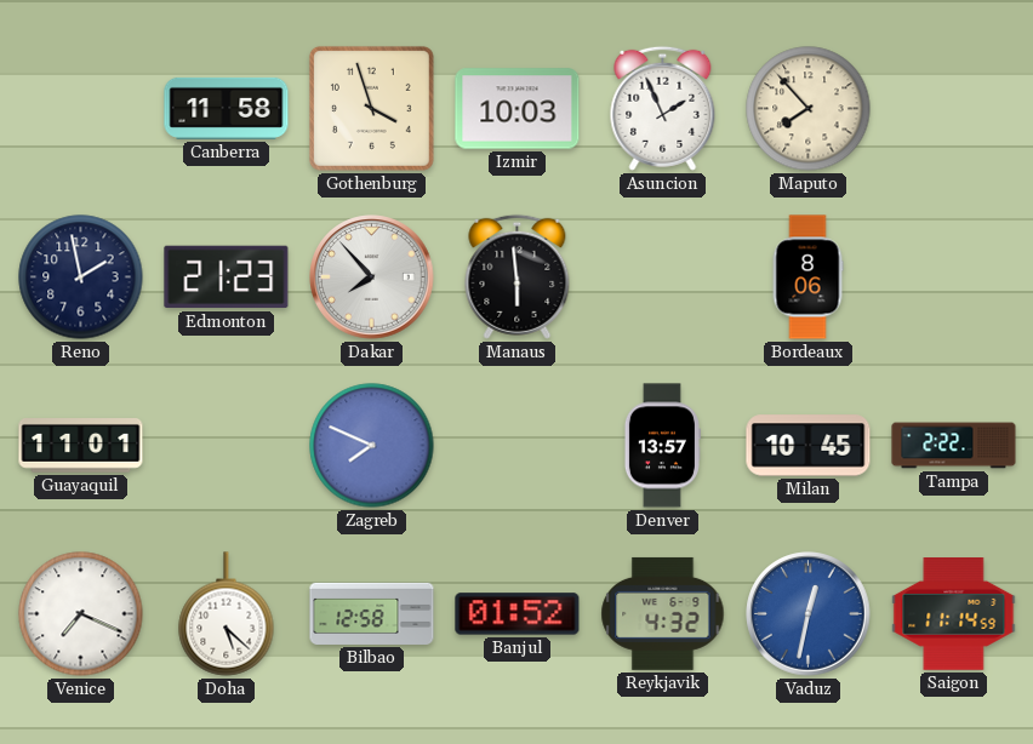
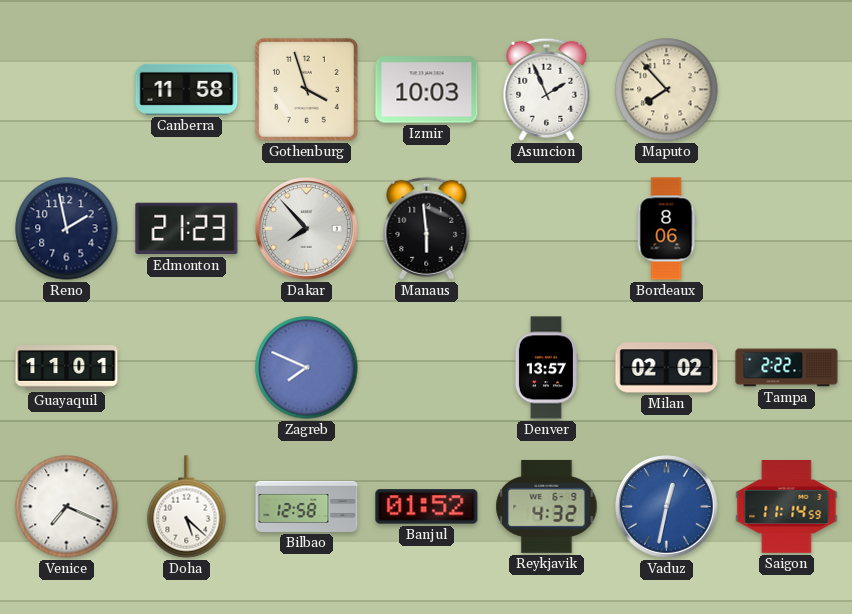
Milan: 10:45 -> 02:02 (667, 368)
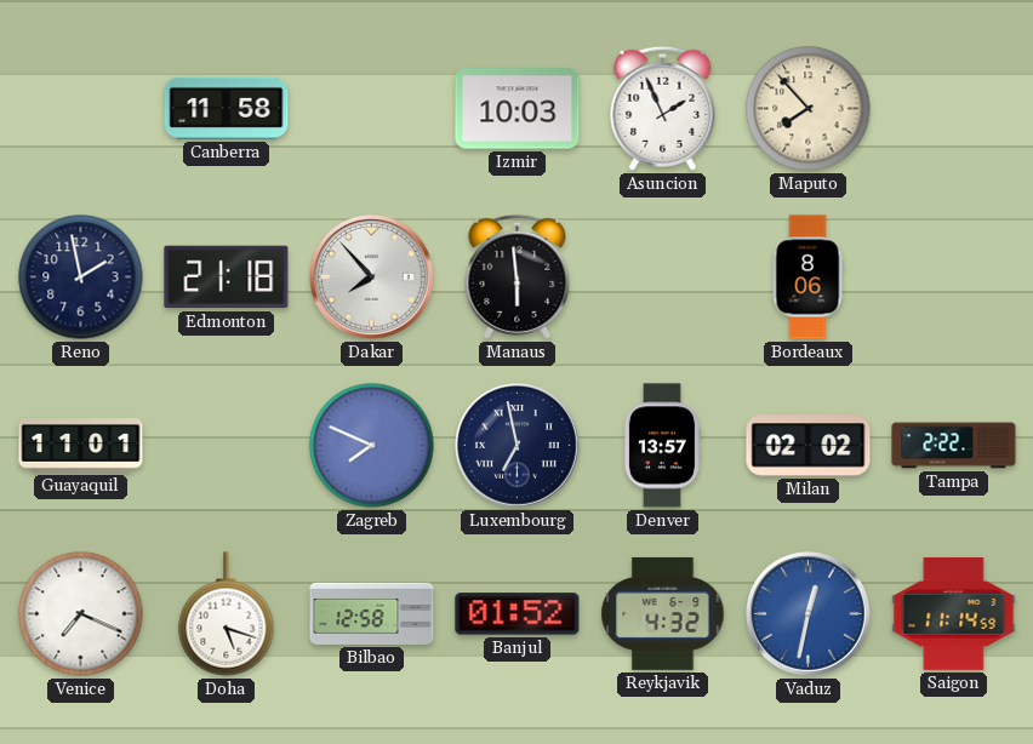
Gothenburg: 3:57 -> none (306, 89)
Edmonton: 21:23 -> 21:18 (227, 277)
Luxembourg: none -> 6:58 (518, 446)
Doha: 5:22 -> 5:18 (227, 614)
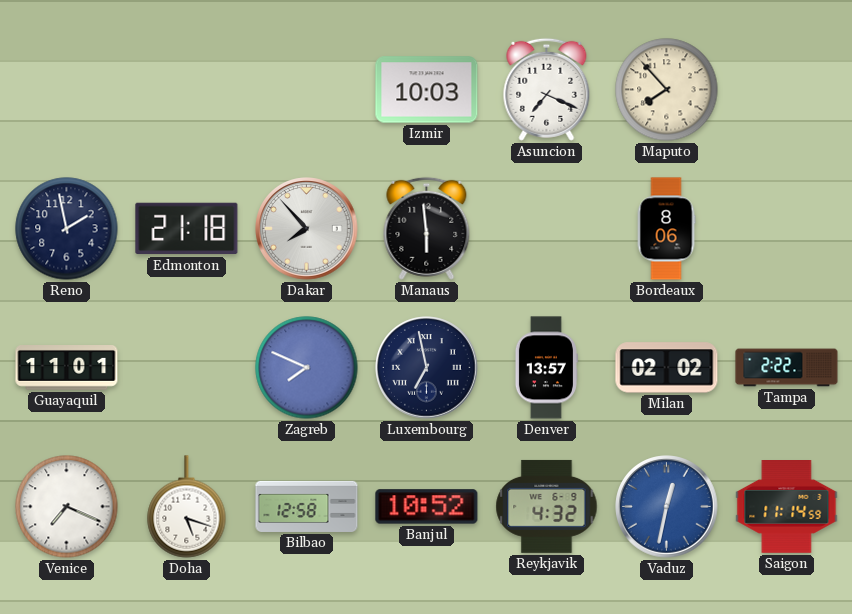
Canberra: 11:58 -> none (227, 108)
Asuncion: 1:56 -> 7:19 (547, 89)
Banjul: 01:52 -> 10:52 (427, 507)
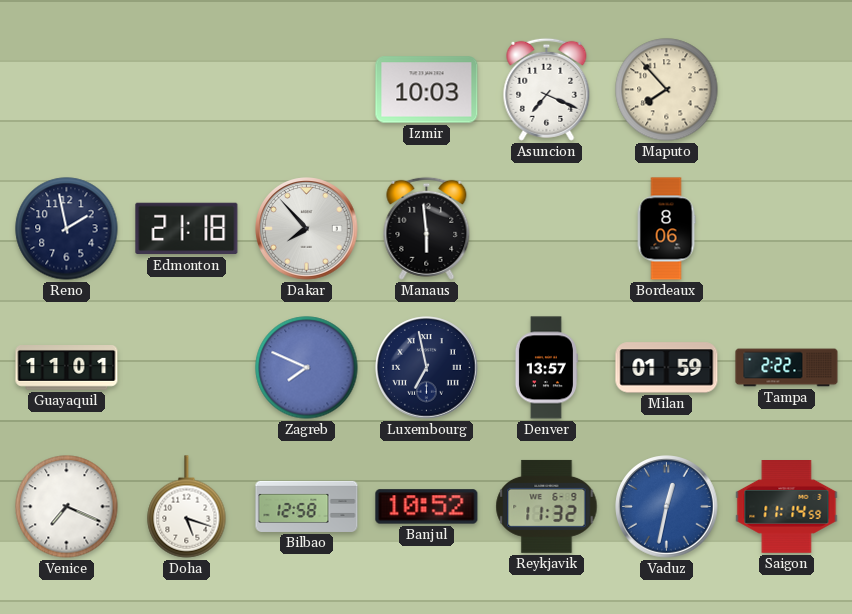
Milan: 02:02 -> 01:59 (667, 368)
Reykjavik: 4:32 -> 11:32 (547, 506)
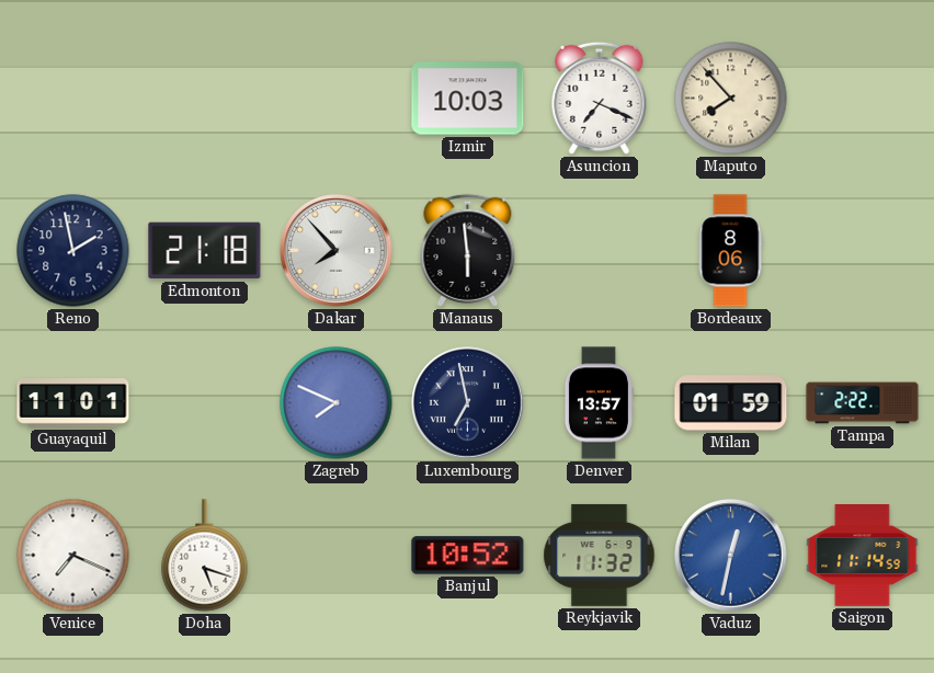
Bilbao: 12:58 -> none (307, 506)
